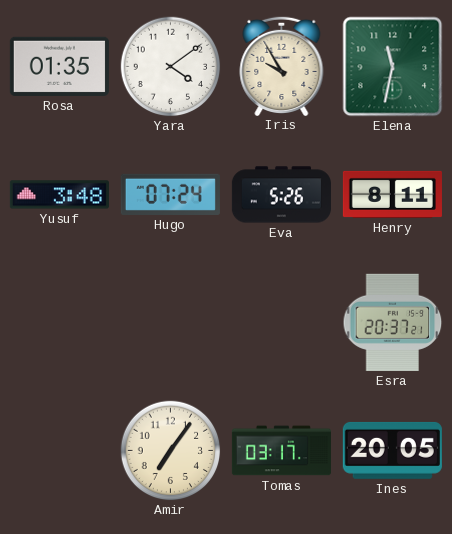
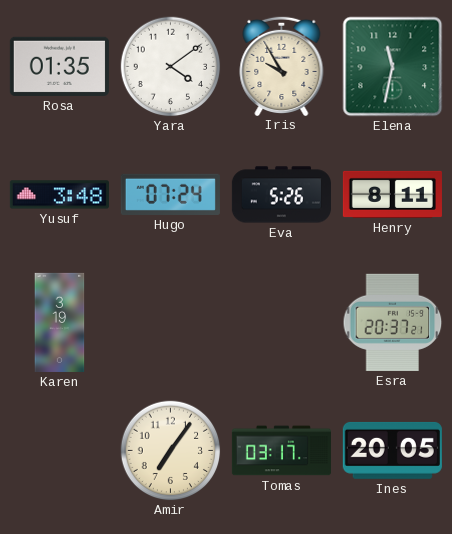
Karen: none -> 3:19 (60, 322)
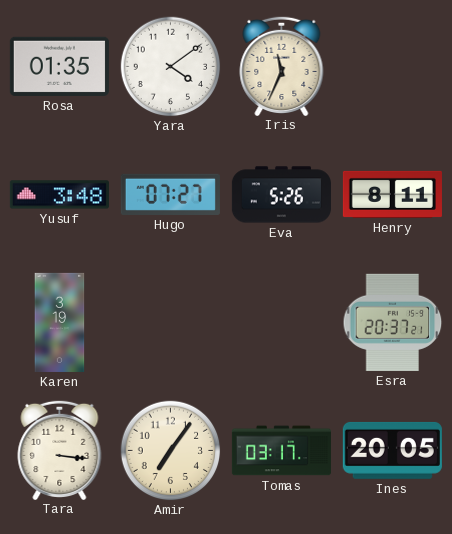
Iris: 9:55 -> 11:34 (282, 65)
Elena: 11:32 -> none (393, 67)
Hugo: 07:24 -> 07:27 (170, 194)
Tara: none -> 3:16 (60, 449)
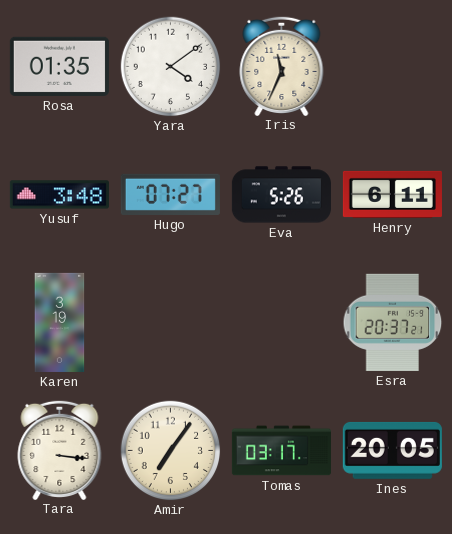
Henry: 8:11 -> 6:11 (392, 194)
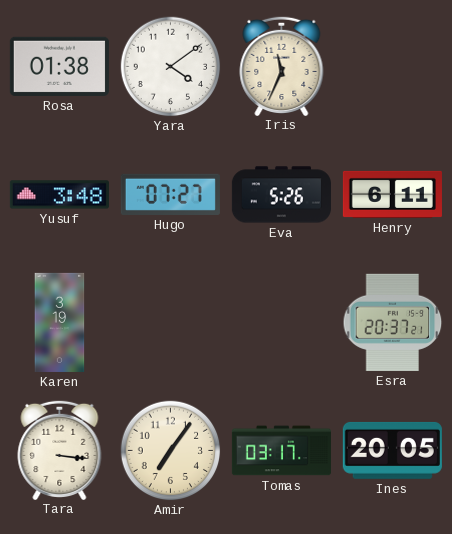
Rosa: 01:35 -> 01:38 (59, 66)
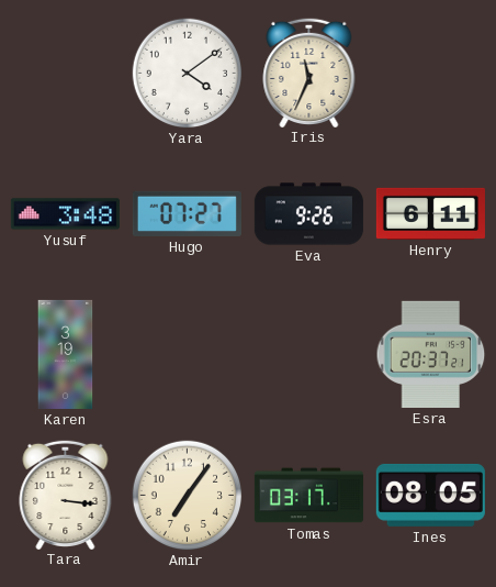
Rosa: 01:38 -> none (59, 66)
Eva: 5:26 -> 9:26 (308, 214)
Ines: 20:05 -> 08:05 (430, 495)
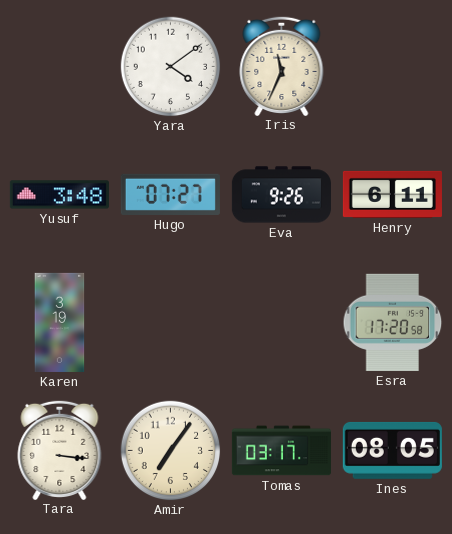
Esra: 20:37 -> 17:20 (393, 322)
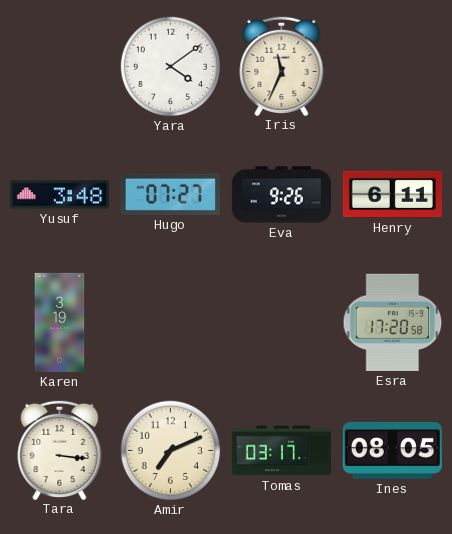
Amir: 7:06 -> 7:11 (171, 451)
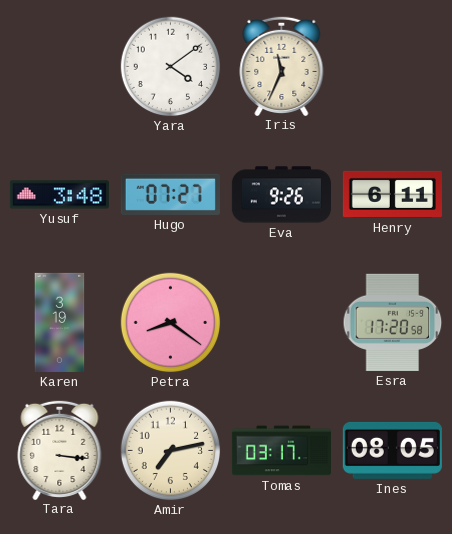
Petra: none -> 8:21 (171, 323)
Amir: 7:11 -> 7:13 (171, 451)
